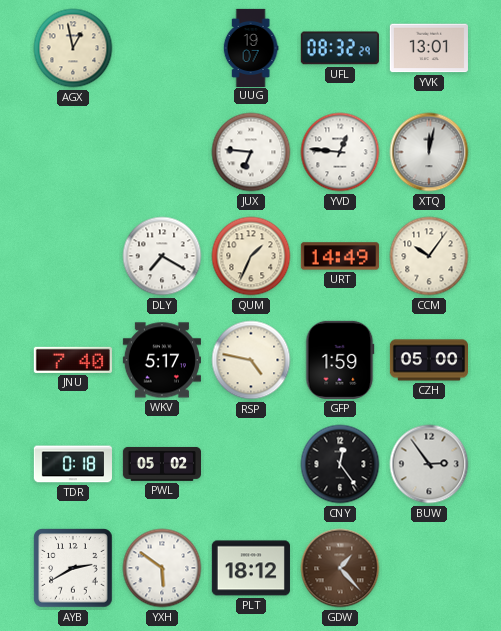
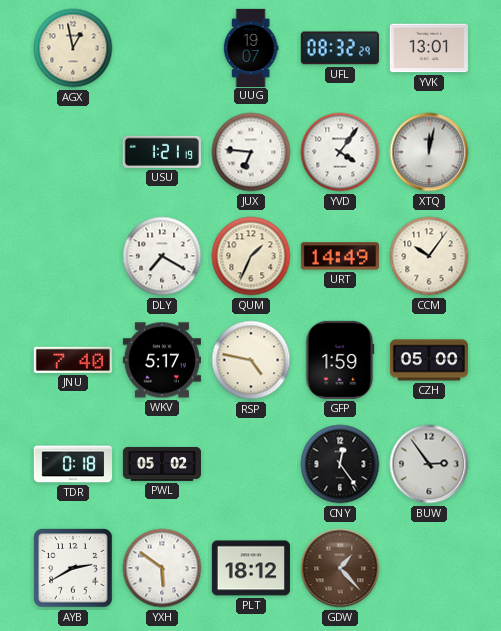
USU: none -> 1:21 (162, 152)
YVD: 12:46 -> 4:06 (340, 152)
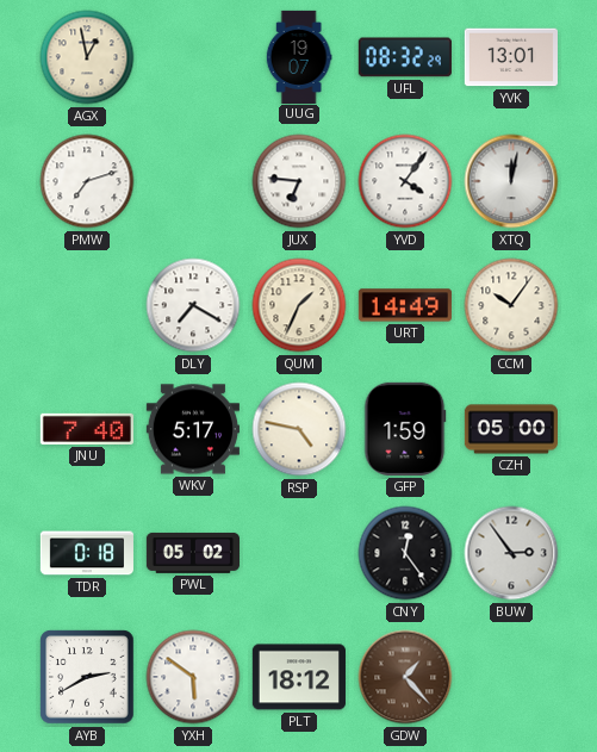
PMW: none -> 7:12 (87, 181)
USU: 1:21 -> none (162, 152)
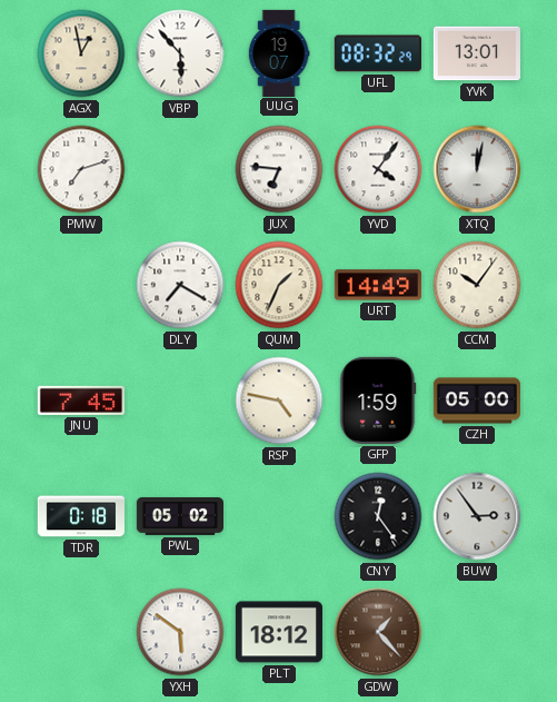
VBP: none -> 5:53 (180, 53)
JNU: 7:40 -> 7:45 (81, 401)
WKV: 5:17 -> none (193, 429)
AYB: 2:40 -> none (87, 677)
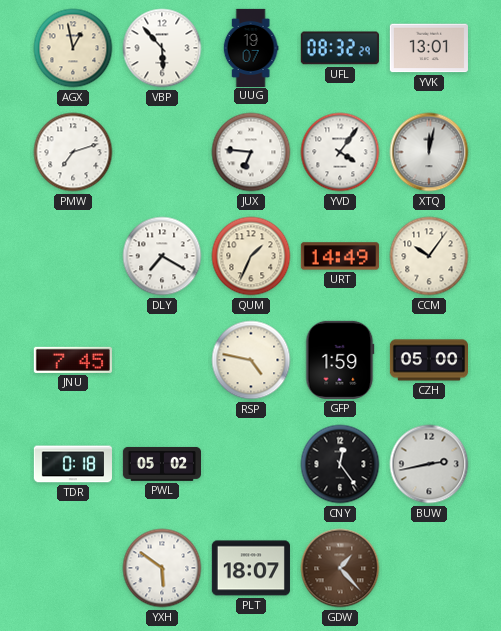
BUW: 2:54 -> 2:43 (429, 464)
PLT: 18:12 -> 18:07 (251, 568)
